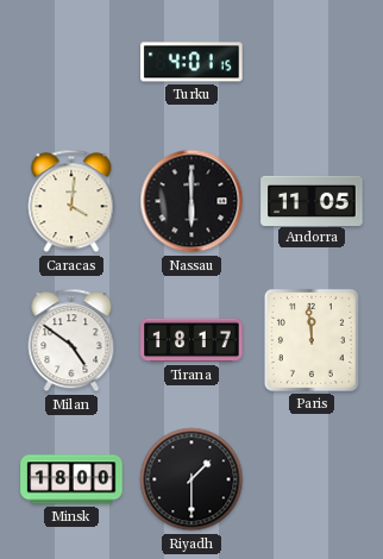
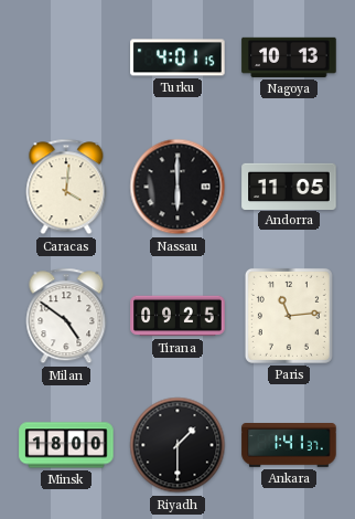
Nagoya: none -> 10:13 (289, 57)
Tirana: 18:17 -> 09:25 (177, 316)
Paris: 11:59 -> 11:14 (289, 316)
Ankara: none -> 1:41 (289, 445)
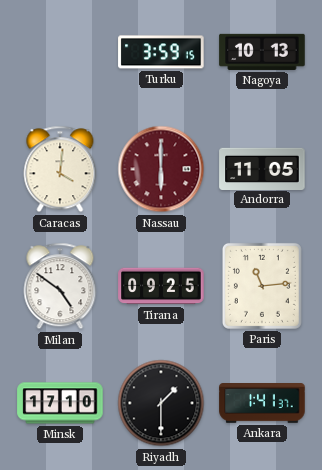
Turku: 4:01 -> 3:59 (161, 52)
Nassau dial: black -> burgundy (161, 169)
Minsk: 18:00 -> 17:10 (60, 403)
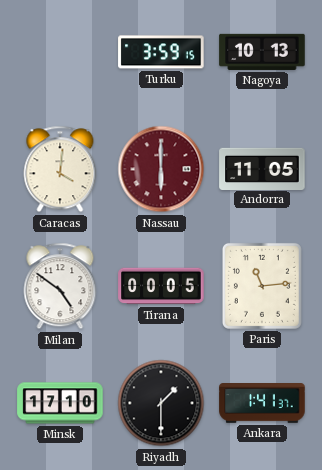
Tirana: 09:25 -> 00:05 (161, 286)
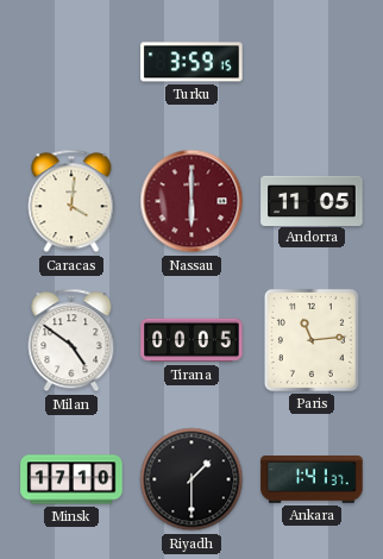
Nagoya: 10:13 -> none (262, 52)
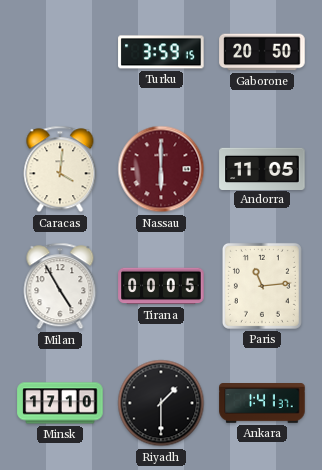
Gaborone: none -> 20:50 (262, 52)
Milan: 4:51 -> 4:55 (60, 286)
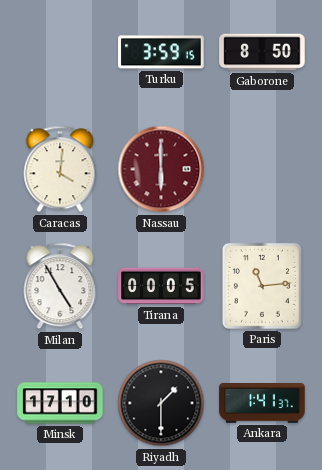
Gaborone: 20:50 -> 8:50 (262, 52)
Andorra: 11:05 -> none (262, 168)
